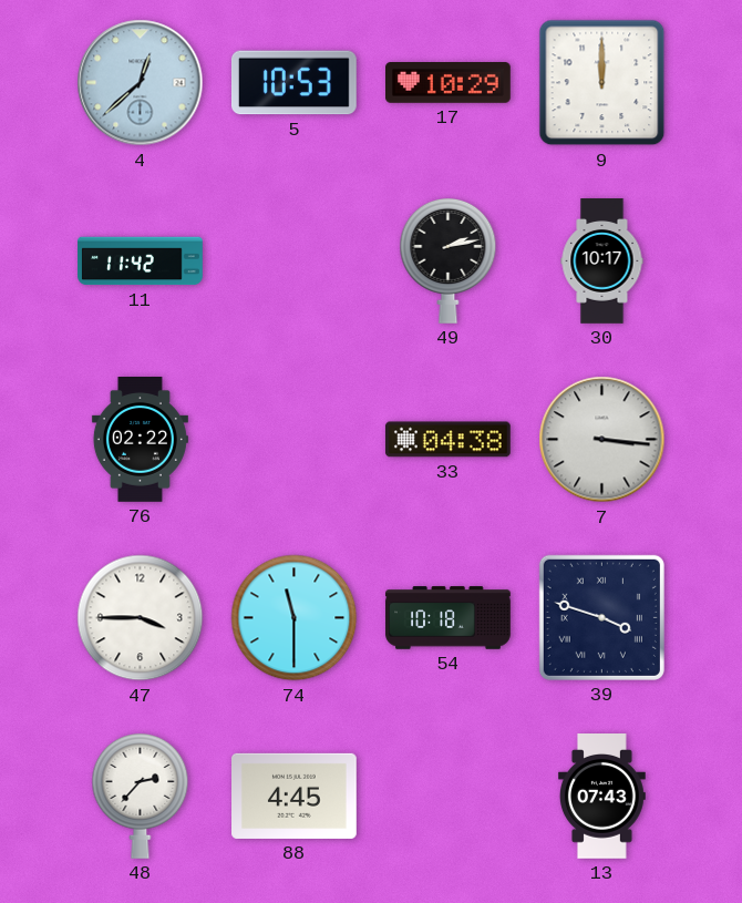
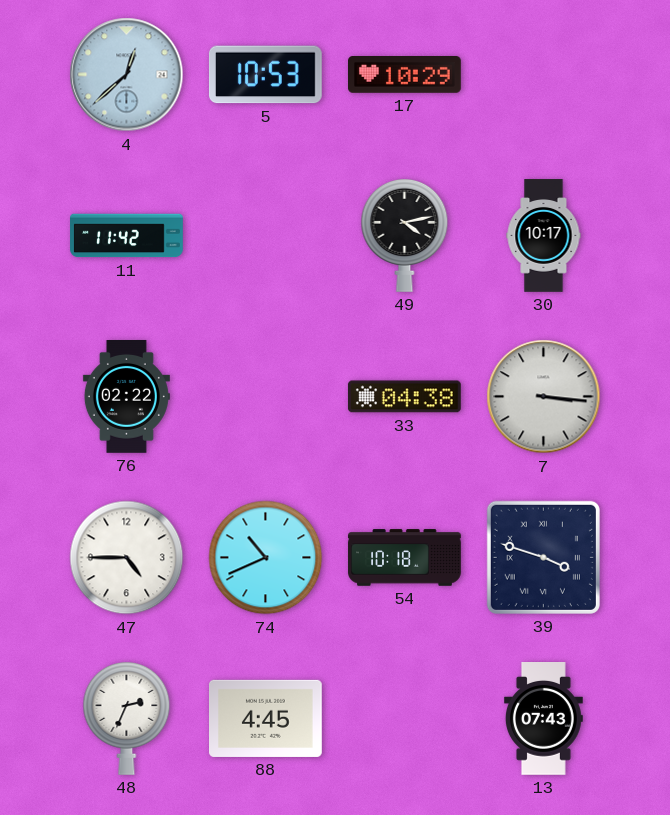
9: 12:00 -> none (602, 83)
49: 2:13 -> 4:13 (405, 235)
47: 3:45 -> 4:45 (127, 558)
74: 11:30 -> 10:41 (266, 558)
48: 2:37 -> 2:34 (127, 718)
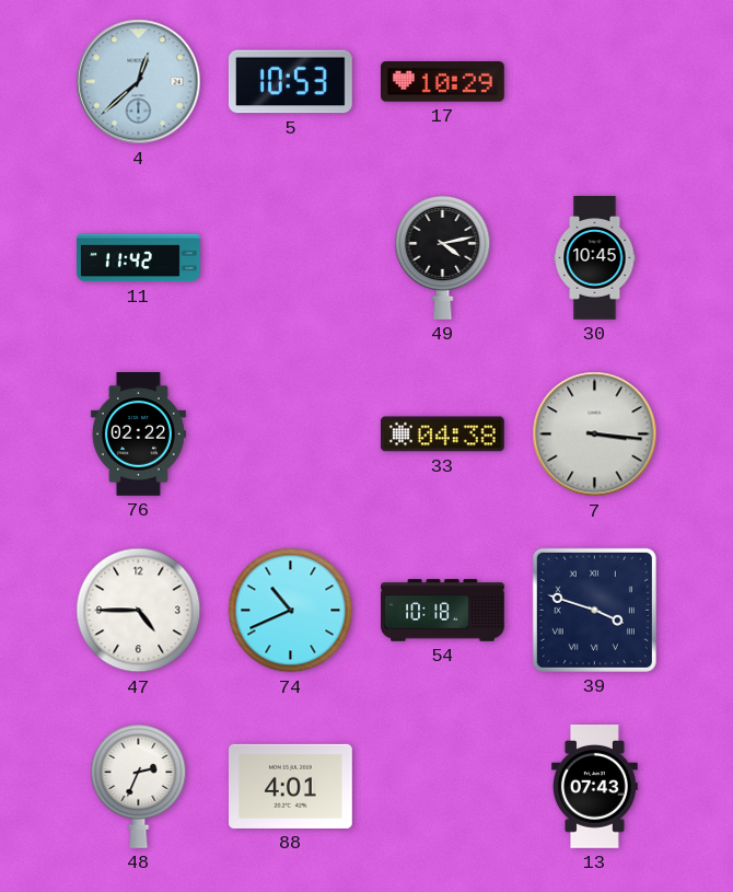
30: 10:17 -> 10:45 (595, 258)
88: 4:45 -> 4:01 (291, 786)
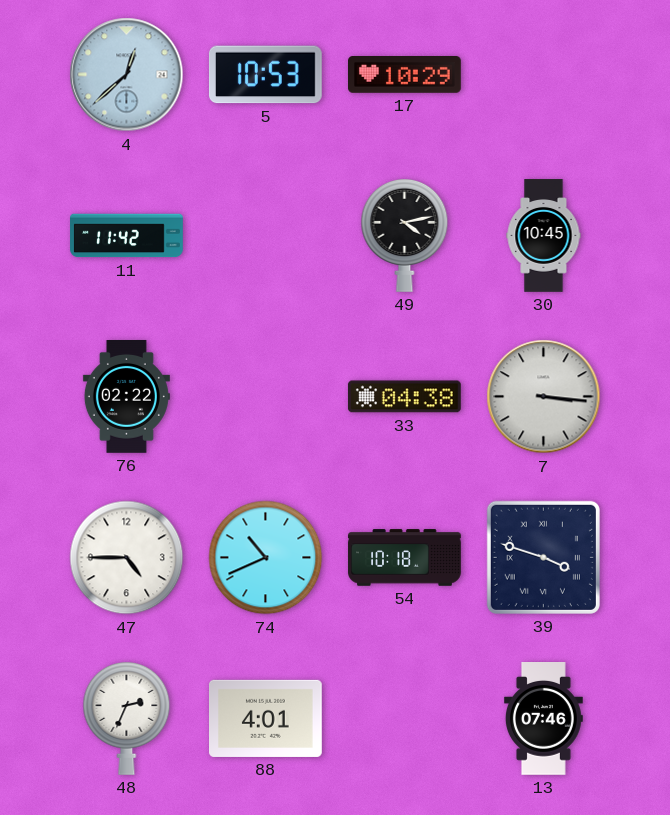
13: 07:43 -> 07:46 (543, 719)
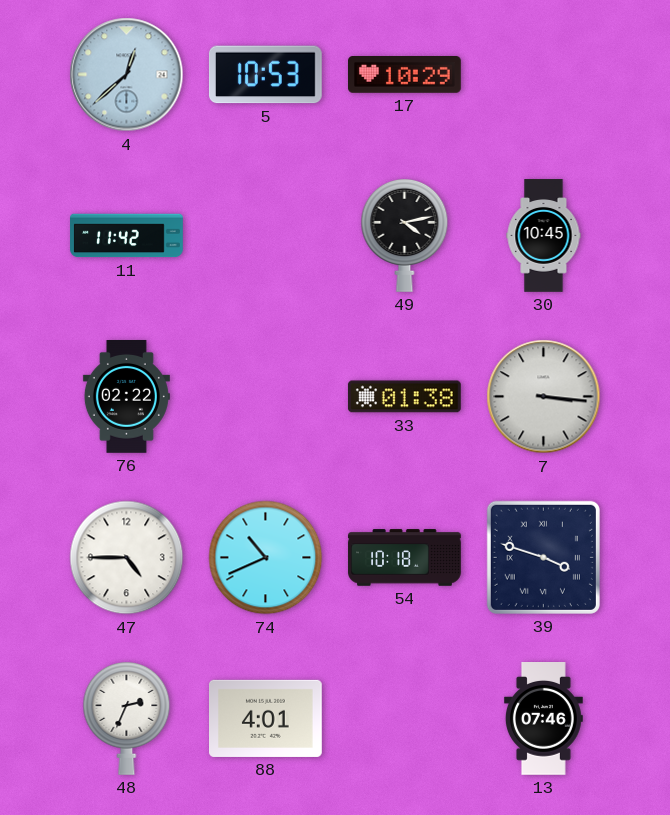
33: 04:38 -> 01:38 (404, 397)
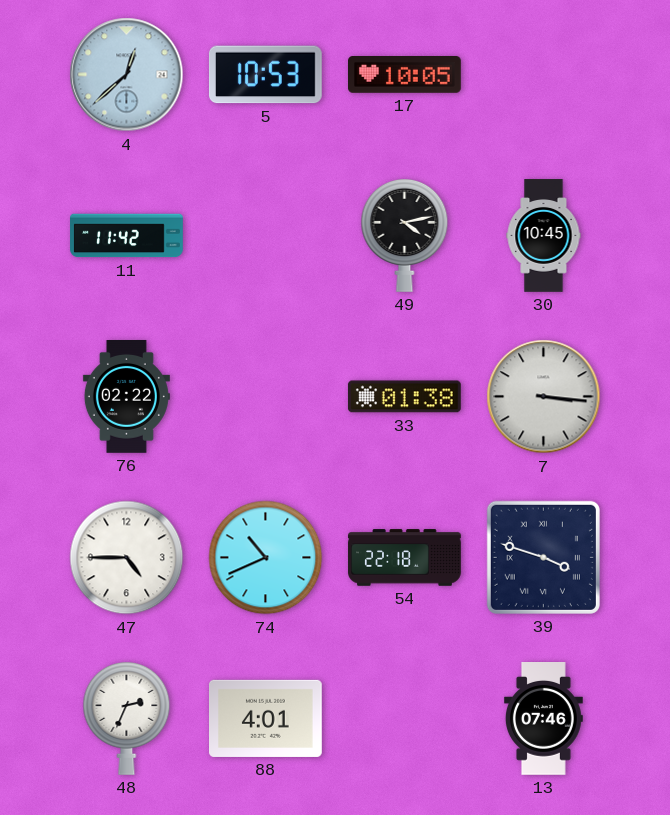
17: 10:29 -> 10:05 (405, 75)
54: 10:18 -> 22:18 (405, 558)
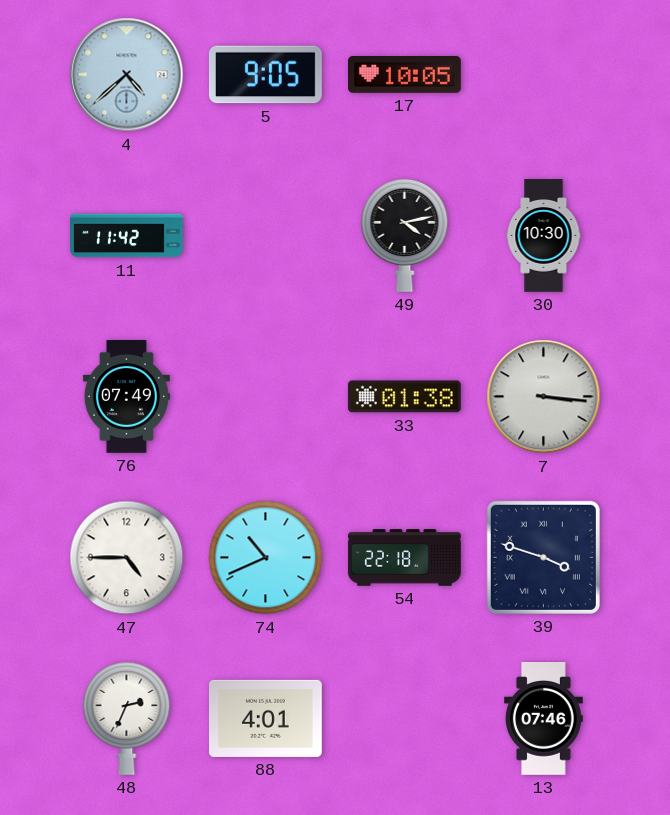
4: 12:38 -> 4:38 (127, 75)
5: 10:53 -> 9:05 (265, 75)
30: 10:45 -> 10:30 (544, 236)
76: 02:22 -> 07:49 (126, 397)
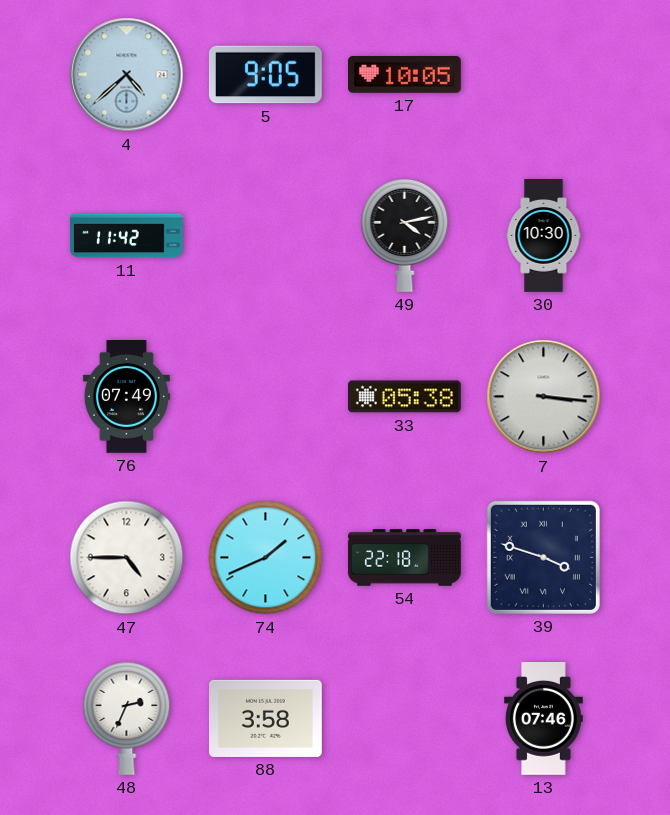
33: 01:38 -> 05:38 (404, 397)
74: 10:41 -> 1:41 (266, 558)
88: 4:01 -> 3:58 (266, 718)
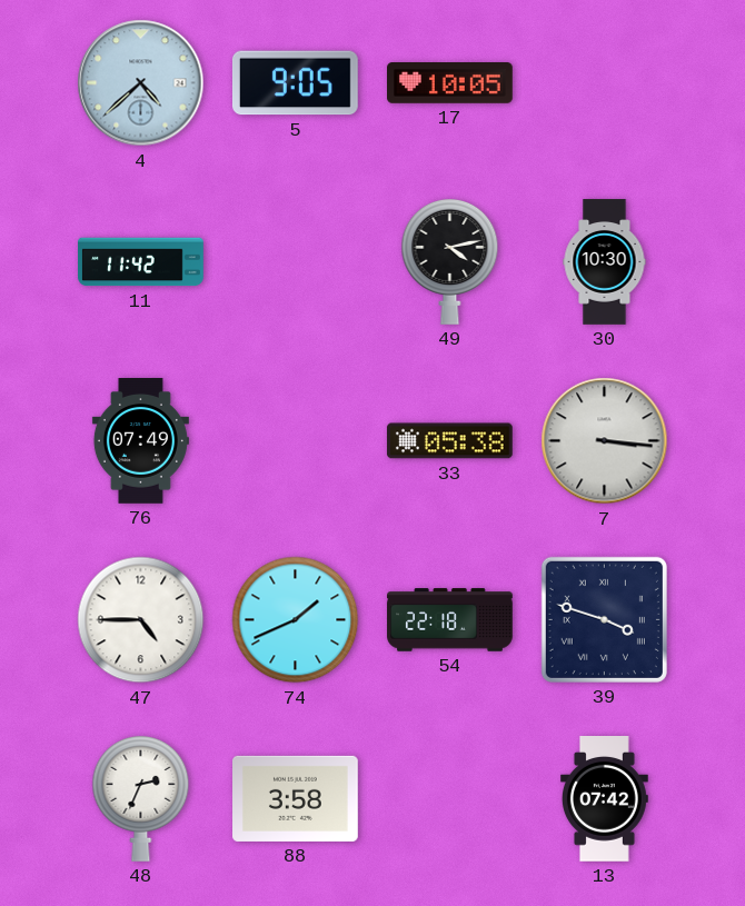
13: 07:46 -> 07:42 (604, 799)
